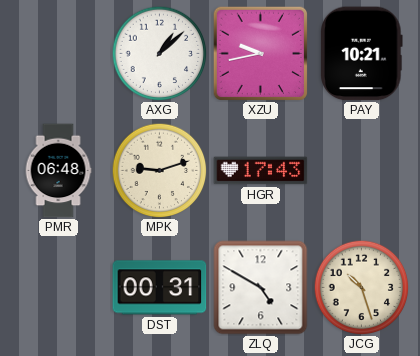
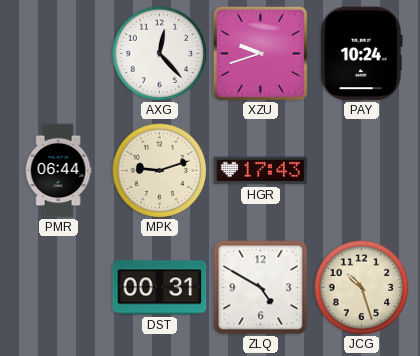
AXG: 1:08 -> 12:23 (159, 53)
XZU: 9:43 -> 9:42 (260, 53)
PAY: 10:21 -> 10:24 (362, 54)
PMR: 06:48 -> 06:44 (58, 171)
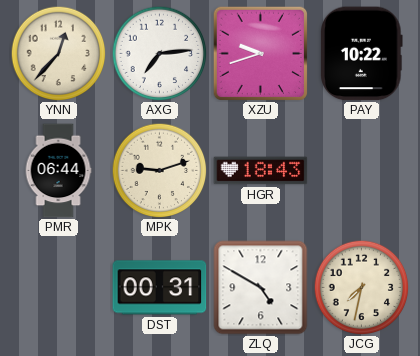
YNN: none -> 12:37 (58, 53)
AXG: 12:23 -> 7:14 (159, 53)
PAY: 10:24 -> 10:22 (362, 54)
HGR: 17:43 -> 18:43 (261, 171)
JCG: 10:27 -> 7:32 (361, 287)
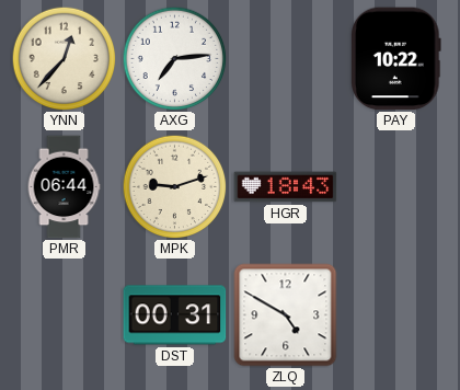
XZU: 9:42 -> none (260, 53)
JCG: 7:32 -> none (361, 287)
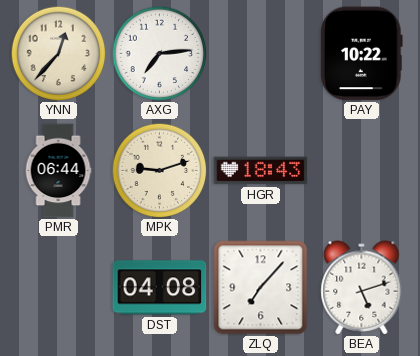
DST: 00:31 -> 04:08 (160, 288)
ZLQ: 4:50 -> 7:07 (261, 288)
BEA: none -> 5:12 (362, 288)
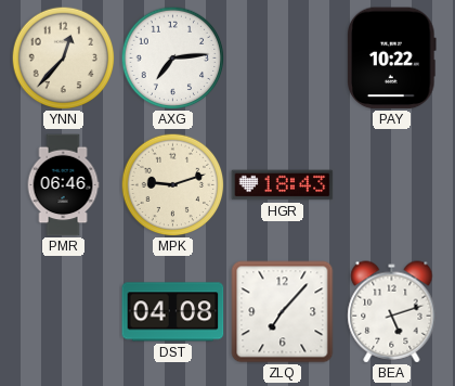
PMR: 06:44 -> 06:46 (63, 185)
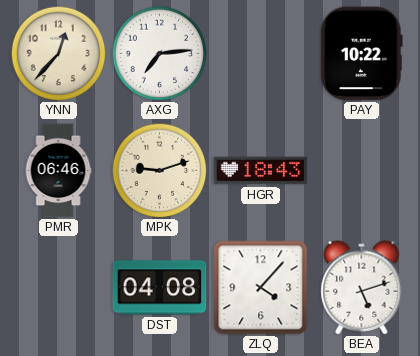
ZLQ: 7:07 -> 4:07 (261, 288)
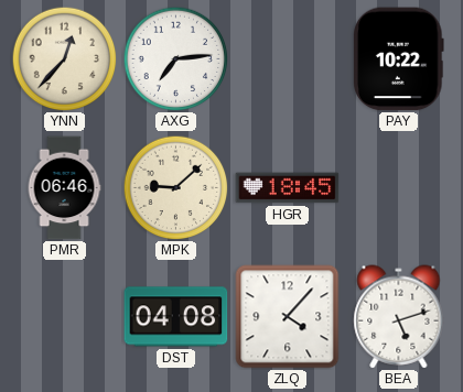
MPK: 9:12 -> 9:08 (175, 187)
HGR: 18:43 -> 18:45 (288, 188)
